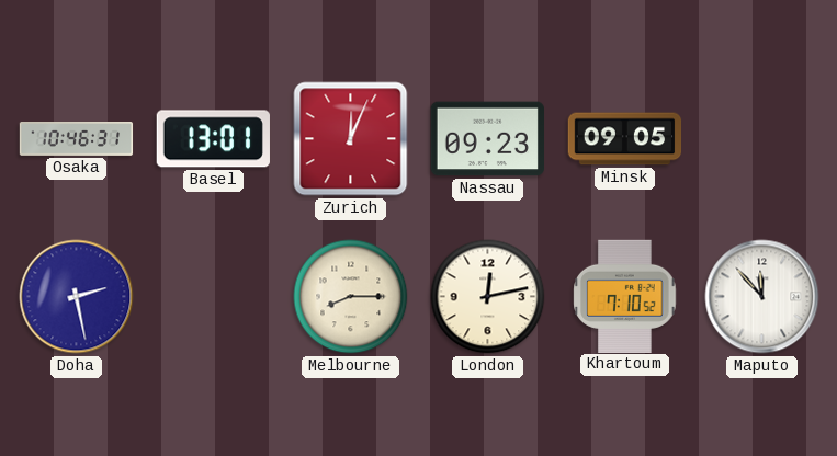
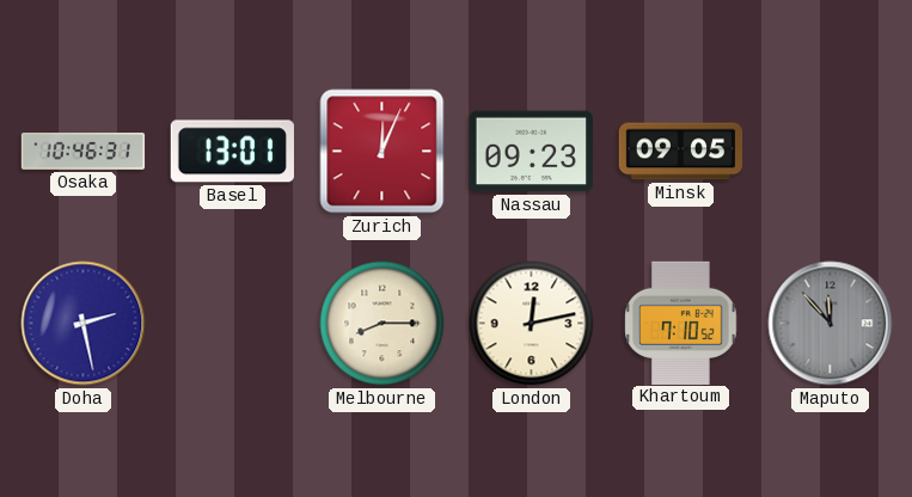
Maputo dial: white -> grey (831, 324)
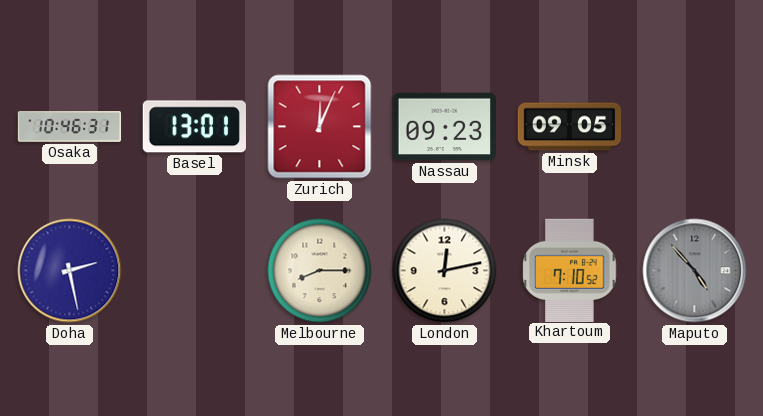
Maputo: 11:53 -> 4:53 (695, 271)
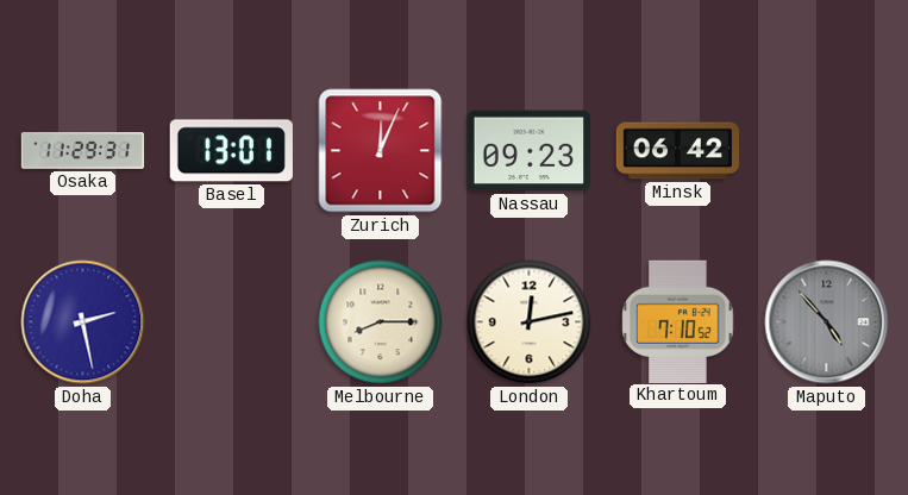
Osaka: 10:46 -> 11:29 (83, 151)
Minsk: 09:05 -> 06:42 (678, 151)
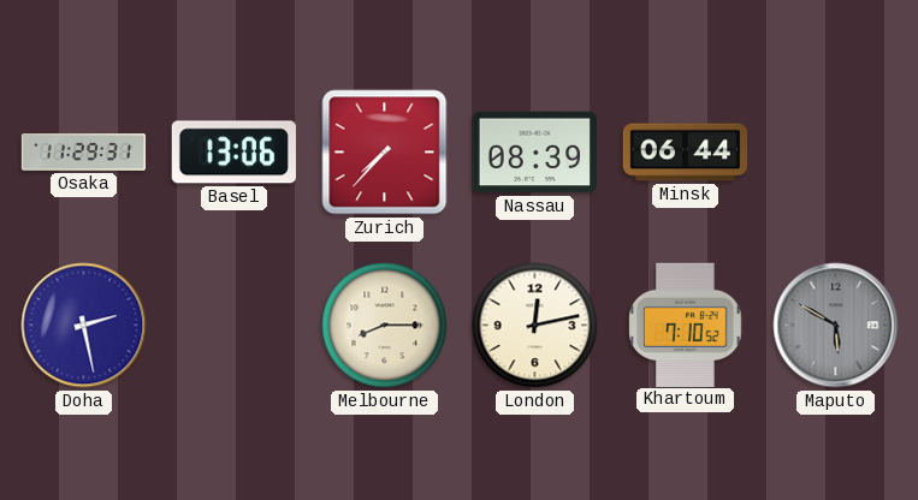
Basel: 13:01 -> 13:06 (233, 153)
Zurich: 12:04 -> 7:37 (385, 153)
Nassau: 09:23 -> 08:39 (534, 153)
Minsk: 06:42 -> 06:44 (686, 153)
Maputo: 4:53 -> 5:50 (836, 326)
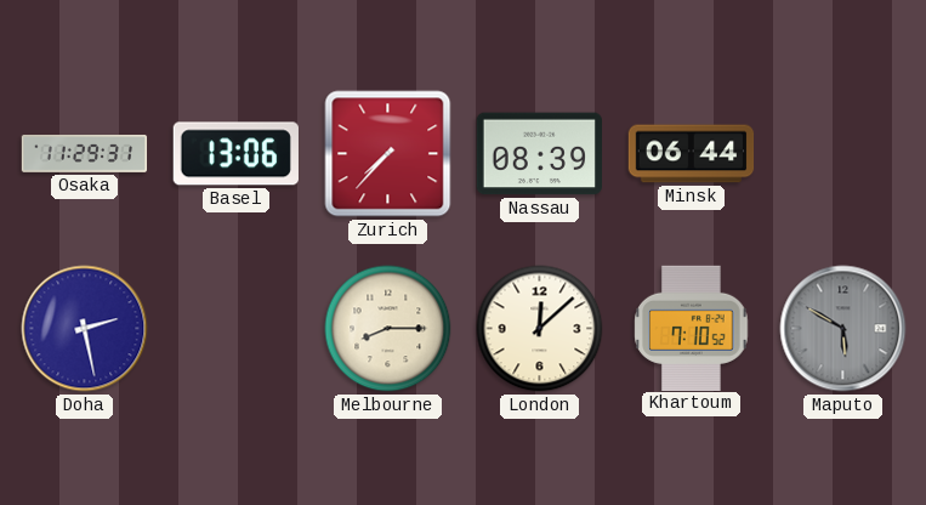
London: 12:13 -> 12:08 (540, 329)
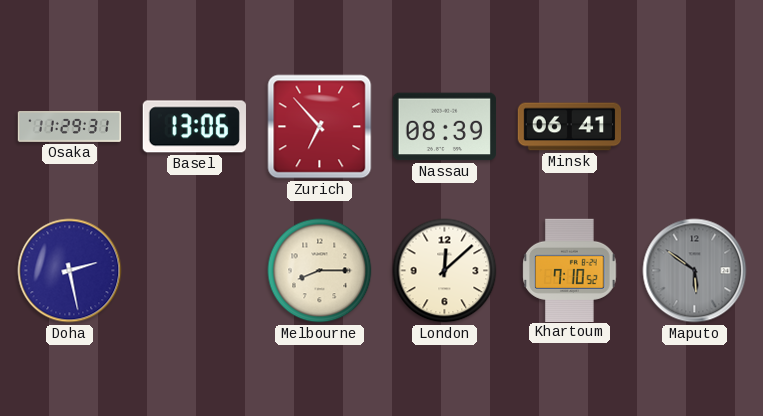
Zurich: 7:37 -> 6:53 (320, 127)
Minsk: 06:44 -> 06:41 (570, 127)
Maputo: 5:50 -> 5:51 (695, 271)
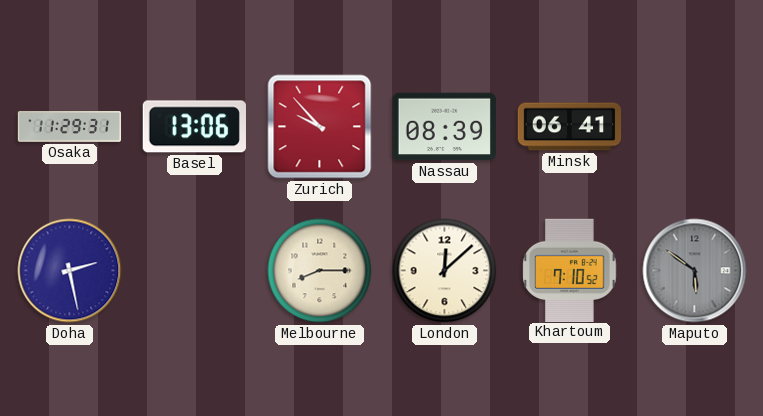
Zurich: 6:53 -> 9:53 (320, 127)
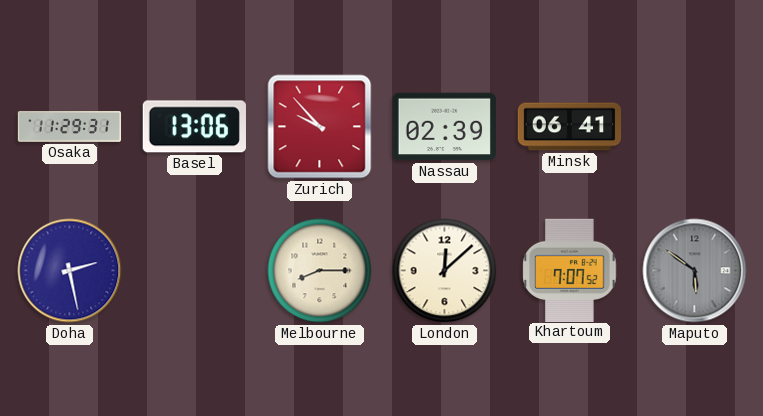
Nassau: 08:39 -> 02:39 (444, 127)
Khartoum: 7:10 -> 7:07 (570, 270)
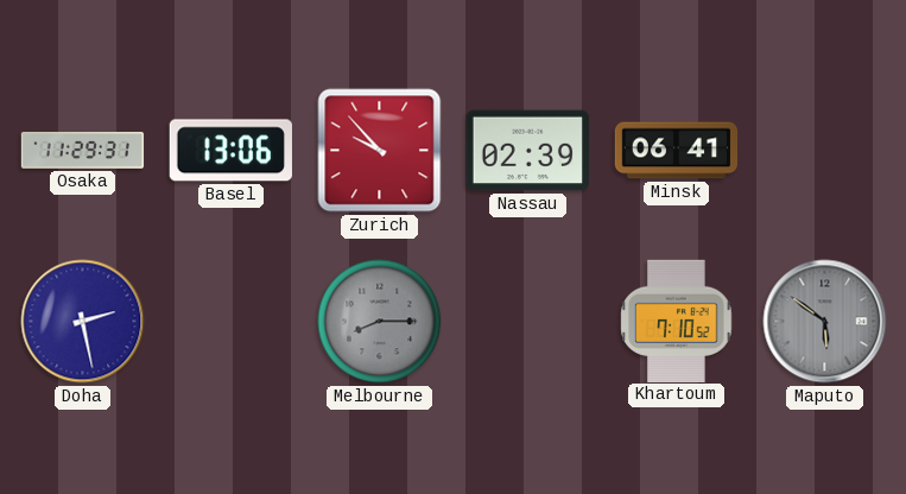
Melbourne dial: cream -> grey (380, 322)
London: 12:08 -> none (445, 271)
Khartoum: 7:07 -> 7:10 (677, 321)
